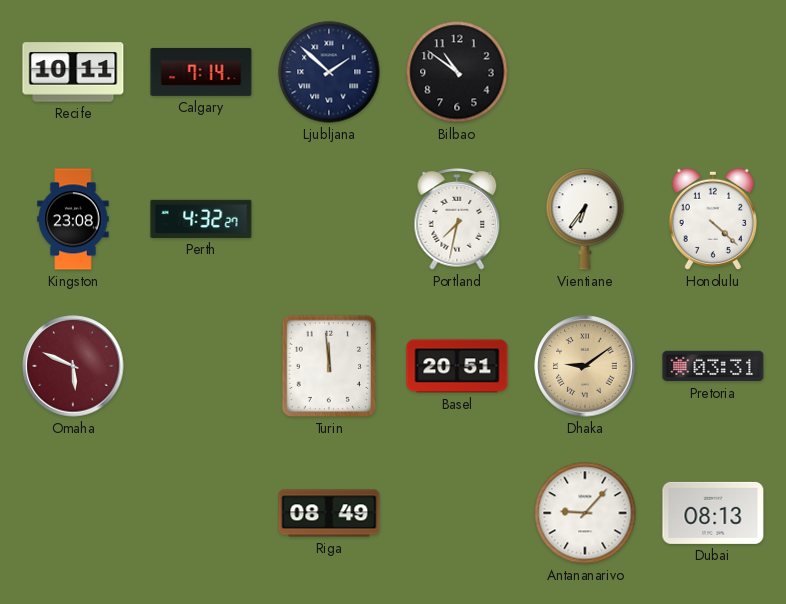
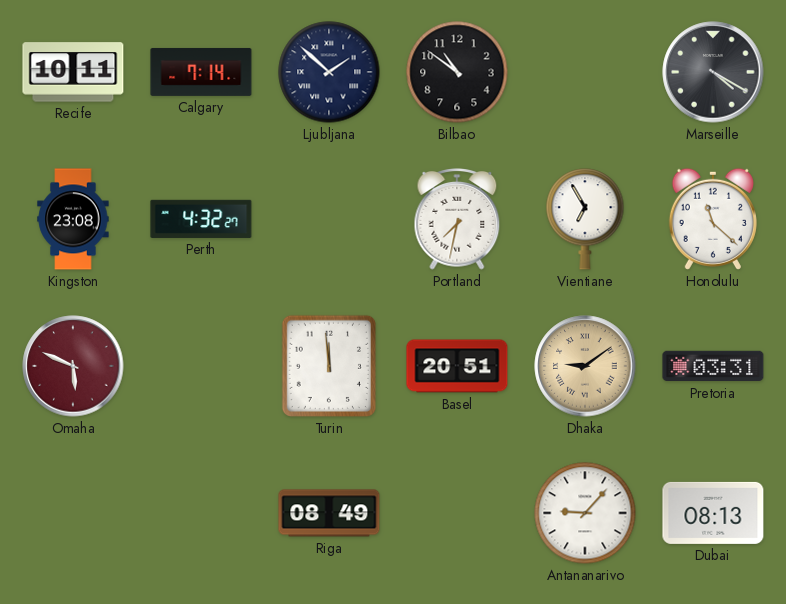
Marseille: none -> 4:20 (713, 72)
Vientiane: 6:36 -> 6:55 (585, 219)
Honolulu: 4:22 -> 11:22 (713, 219)
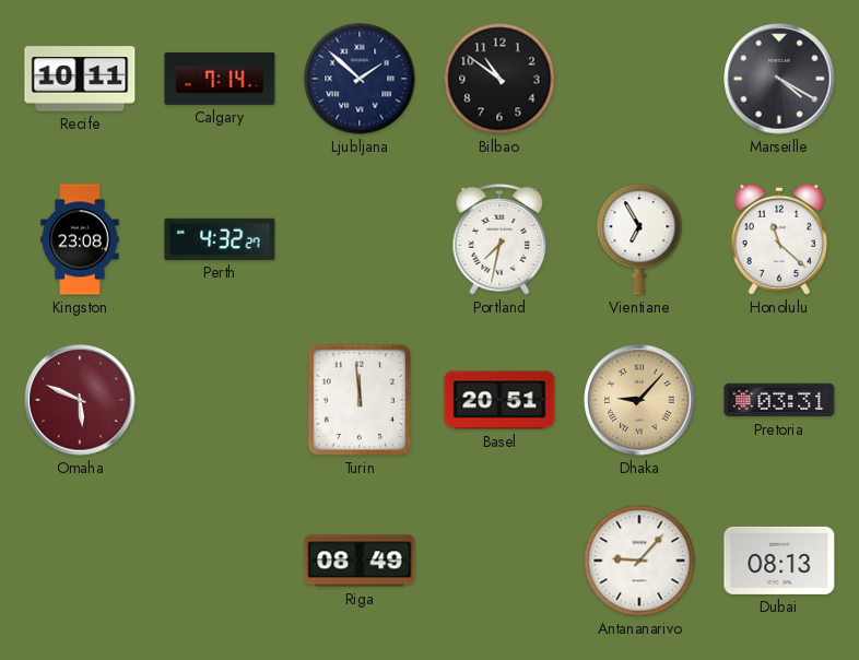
Dhaka: 9:09 -> 9:07 (639, 400)
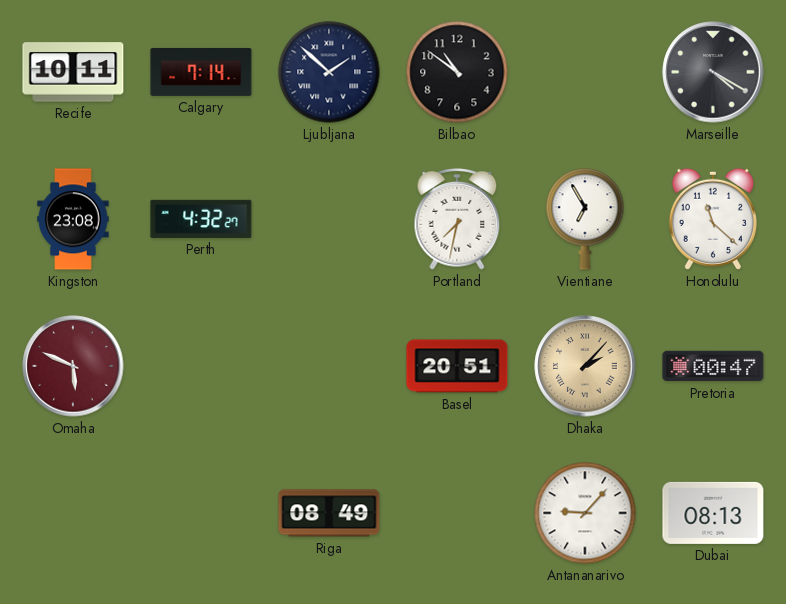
Turin: 11:59 -> none (360, 400)
Dhaka: 9:07 -> 2:07 (585, 366)
Pretoria: 03:31 -> 00:47 (713, 366)
